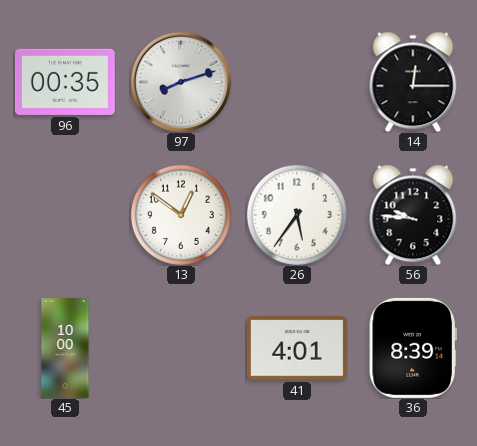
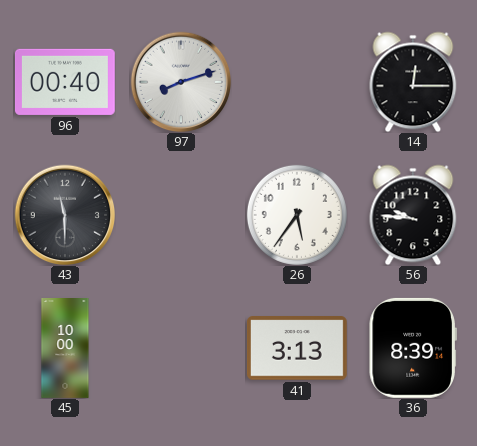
96: 00:35 -> 00:40 (65, 82)
43: none -> 11:30 (65, 215)
13: 12:51 -> none (181, 215)
41: 4:01 -> 3:13 (297, 348)
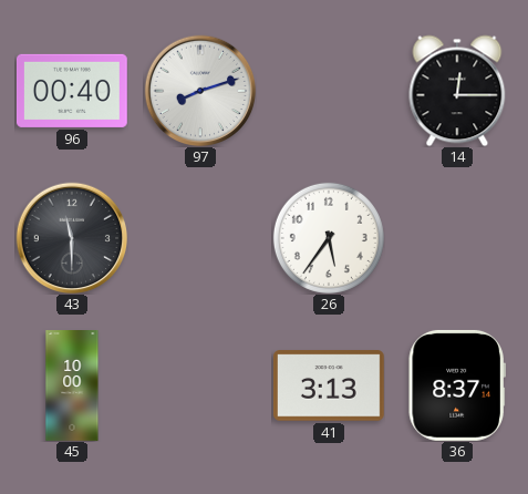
56: 9:46 -> none (413, 215)
36: 8:39 -> 8:37 (457, 385)
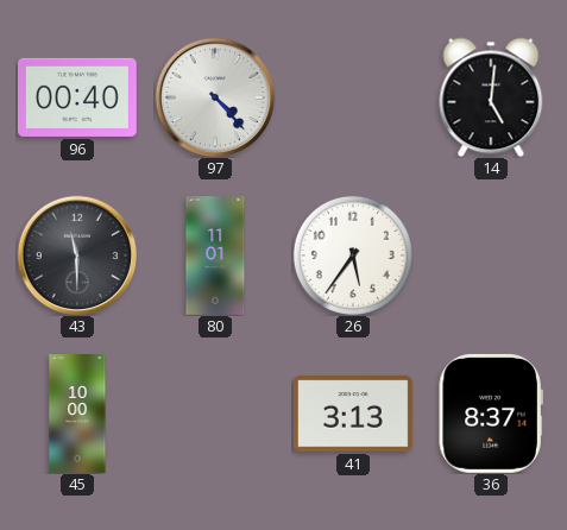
97: 8:12 -> 4:23 (215, 97)
14: 12:15 -> 5:01 (491, 97)
80: none -> 11:01 (215, 257)
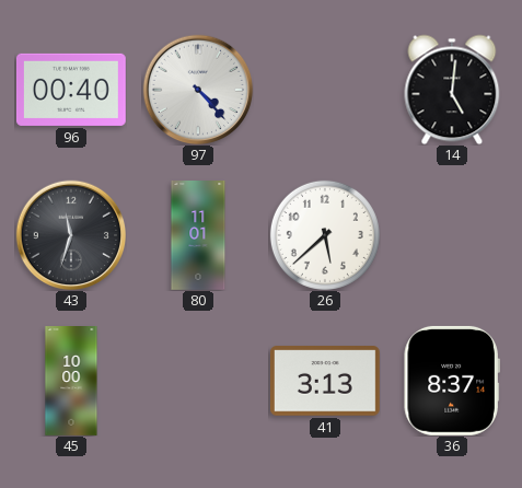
43: 11:30 -> 11:33 (71, 235)
26: 5:36 -> 5:38 (325, 235)
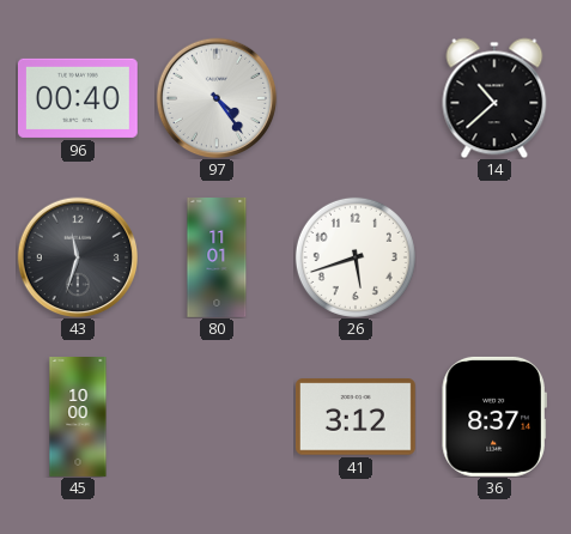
97: 4:23 -> 4:24 (217, 98)
14: 5:01 -> 10:38 (494, 98)
26: 5:38 -> 5:42 (356, 257)
41: 3:13 -> 3:12 (356, 417)
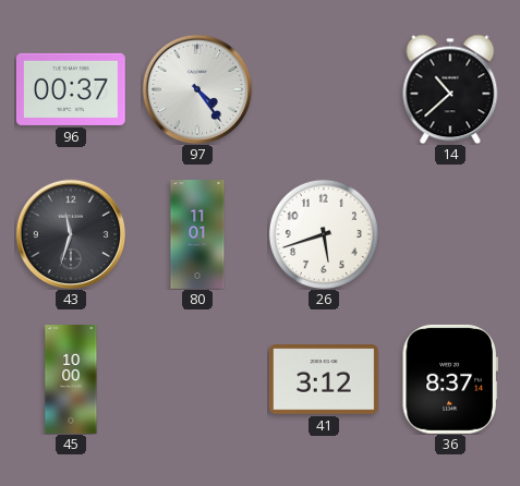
96: 00:40 -> 00:37 (71, 89)
